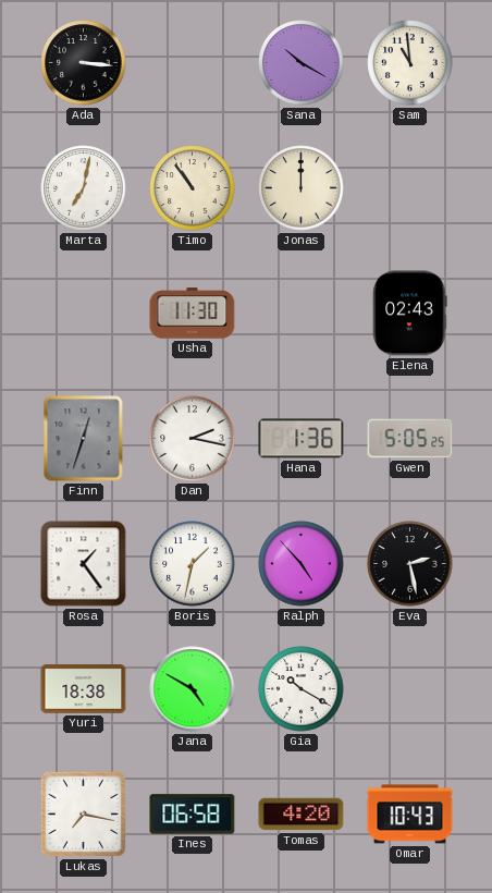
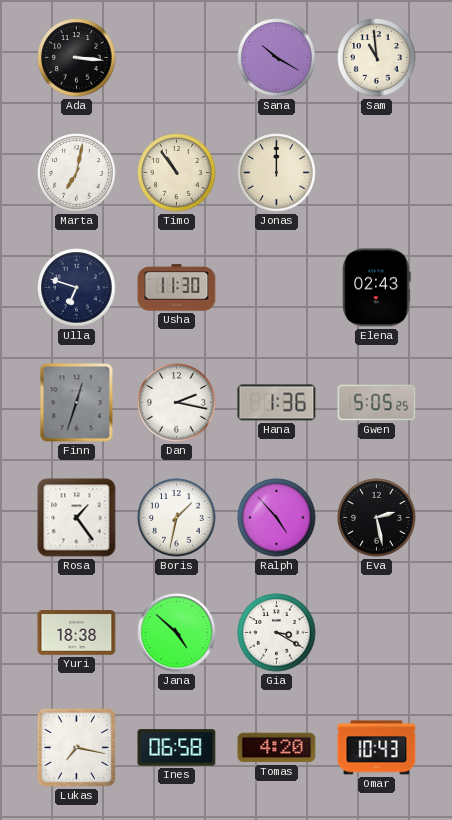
Ulla: none -> 6:48 (77, 288)
Jana: 4:50 -> 4:52 (177, 633)
Gia: 10:20 -> 3:20 (277, 633)
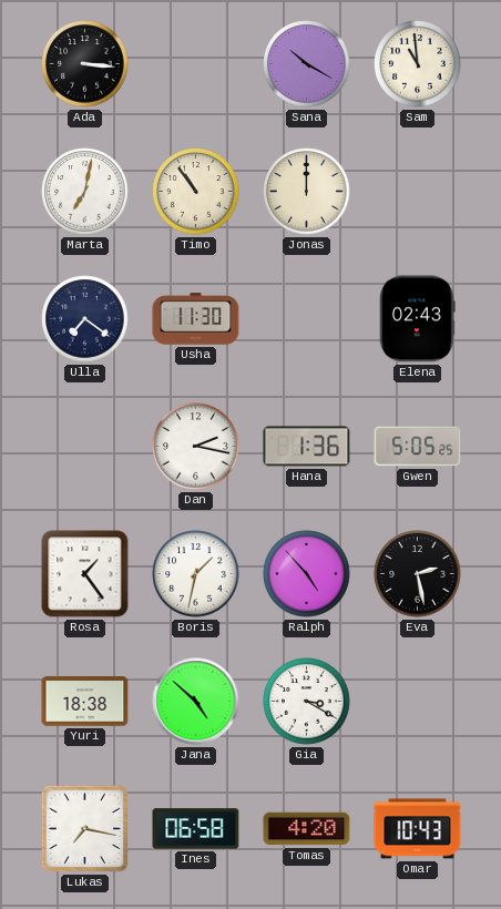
Ulla: 6:48 -> 7:21 (85, 319)
Finn: 12:33 -> none (77, 403)
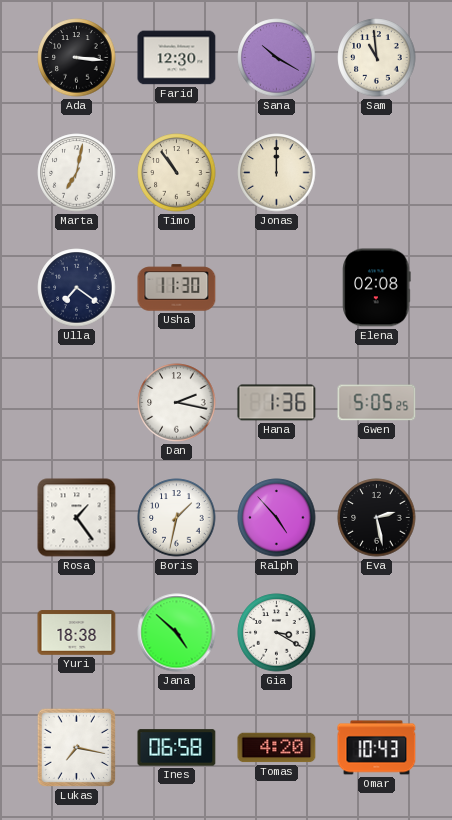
Farid: none -> 12:30 (177, 58)
Elena: 02:43 -> 02:08 (377, 288)
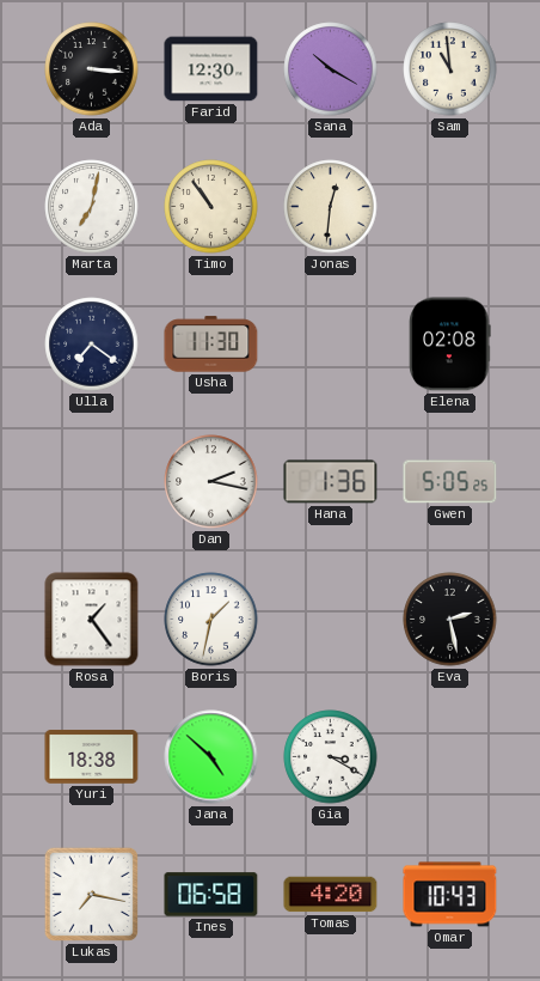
Jonas: 12:00 -> 12:31 (331, 207)
Ralph: 4:53 -> none (277, 518)
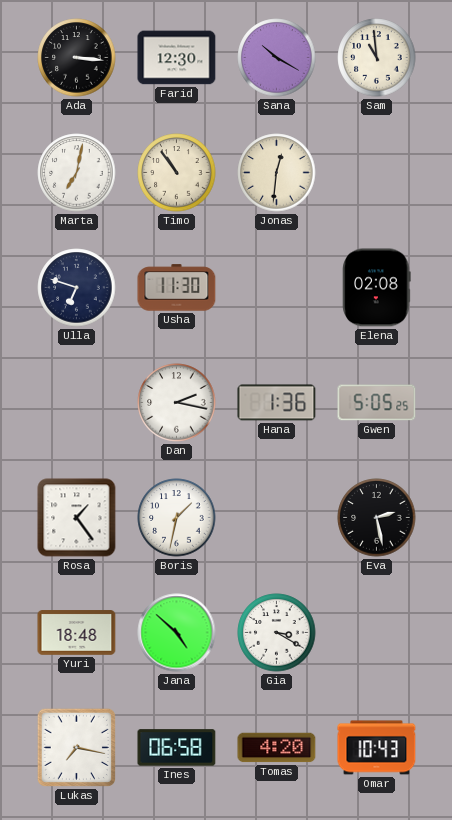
Ulla: 7:21 -> 6:48 (77, 288)
Yuri: 18:38 -> 18:48 (77, 633)
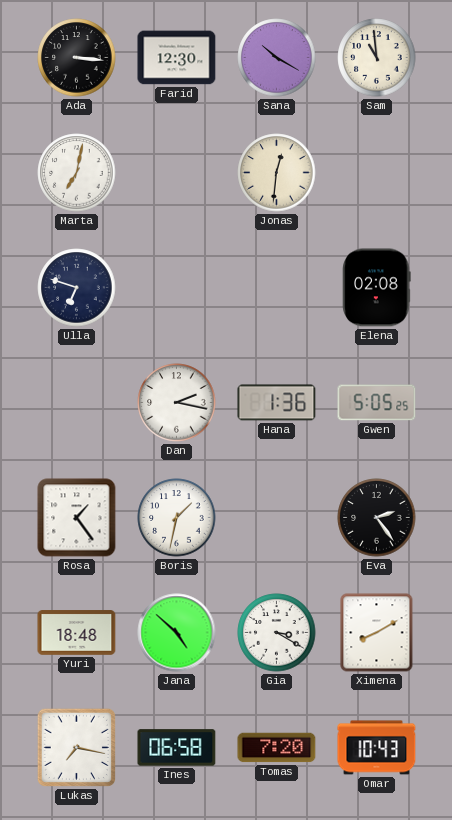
Timo: 10:54 -> none (177, 173)
Usha: 11:30 -> none (177, 288)
Eva: 2:28 -> 2:24 (377, 518)
Ximena: none -> 8:10 (377, 633)
Tomas: 4:20 -> 7:20 (277, 748)
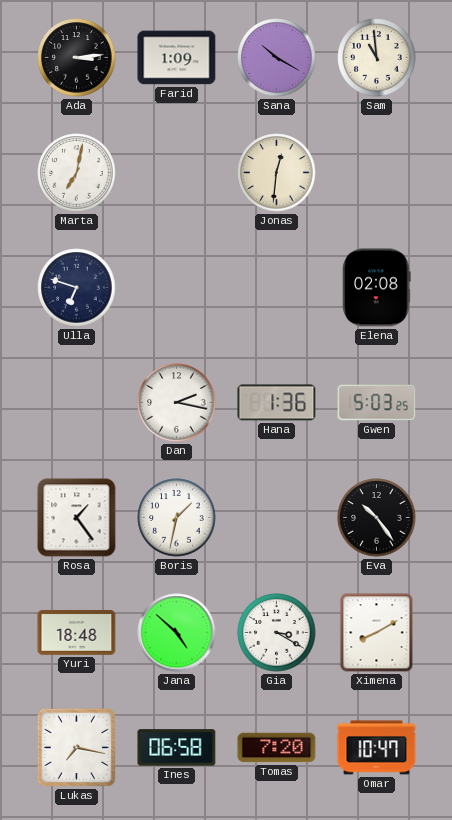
Ada: 3:16 -> 3:14 (77, 58)
Farid: 12:30 -> 1:09 (177, 58)
Gwen: 5:05 -> 5:03 (377, 403)
Eva: 2:24 -> 10:24 (377, 518)
Omar: 10:43 -> 10:47 (377, 748)
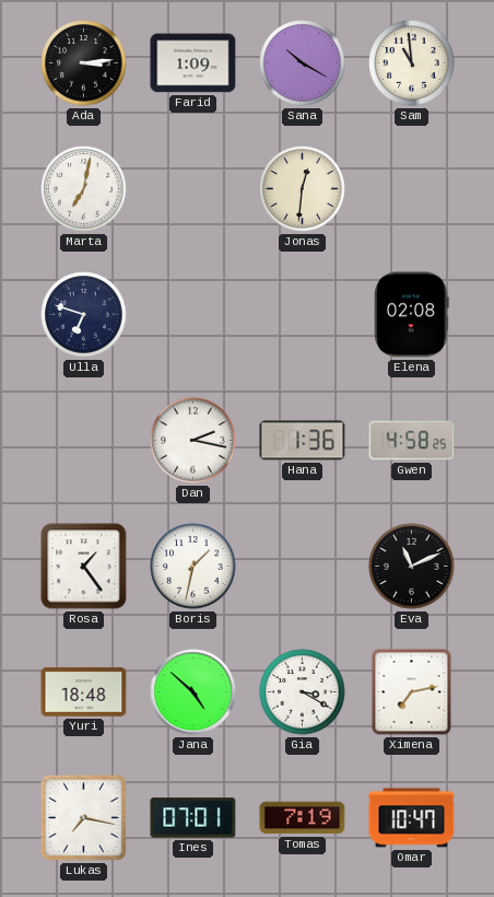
Gwen: 5:03 -> 4:58 (412, 441)
Eva: 10:24 -> 11:11 (412, 567)
Ximena: 8:10 -> 7:13 (412, 692)
Ines: 06:58 -> 07:01 (193, 818)
Tomas: 7:20 -> 7:19 (303, 818)
